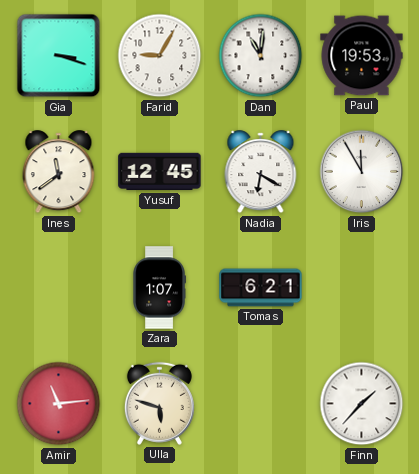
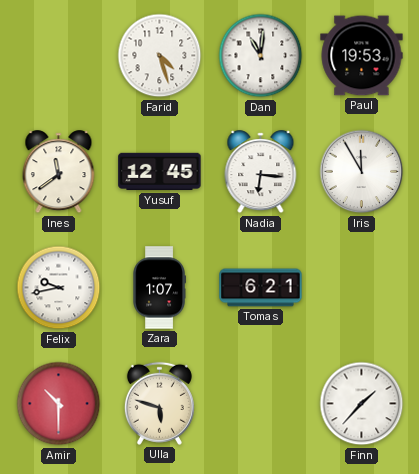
Gia: 3:18 -> none (59, 56)
Farid: 9:05 -> 4:27 (160, 56)
Nadia: 6:20 -> 6:16 (261, 172)
Felix: none -> 9:43 (59, 288)
Amir: 11:14 -> 10:30 (59, 404)
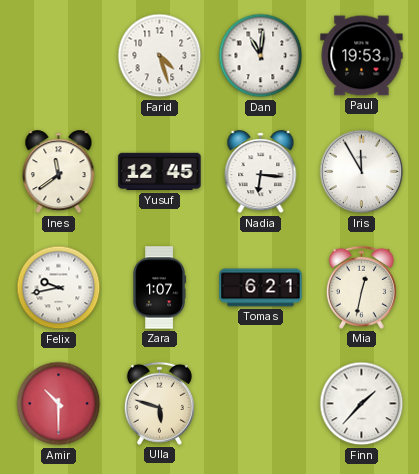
Mia: none -> 12:32 (361, 287)
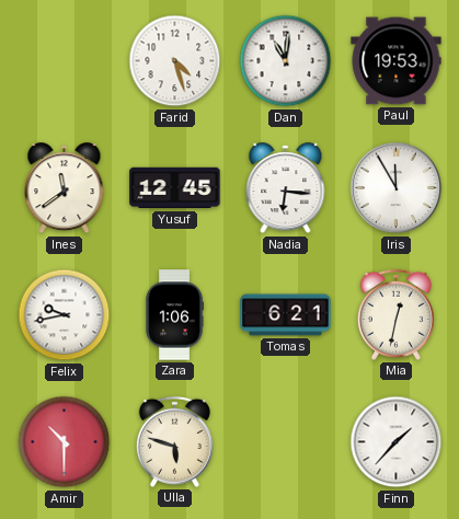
Zara: 1:07 -> 1:06 (174, 315)
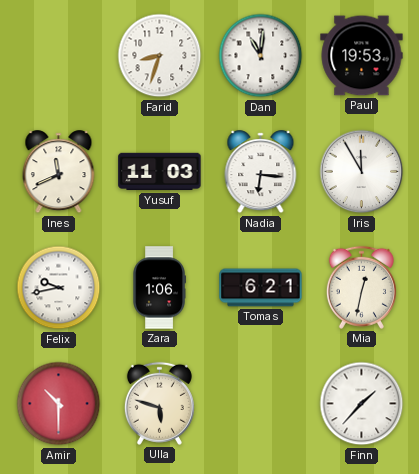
Farid: 4:27 -> 8:33 (160, 56)
Ines: 11:39 -> 11:41 (59, 172)
Yusuf: 12:45 -> 11:03 (160, 172)
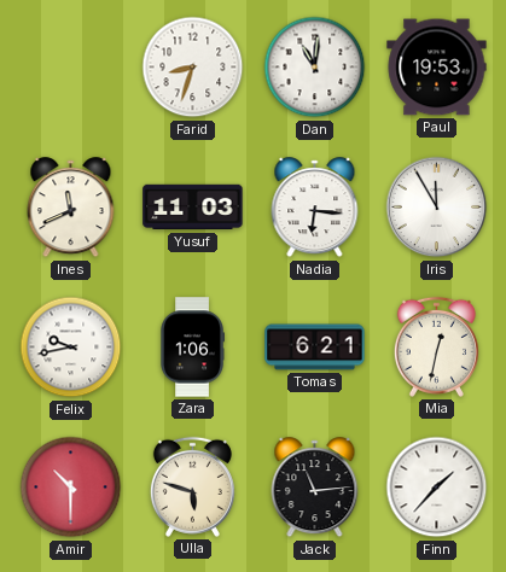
Jack: none -> 11:14 (315, 488)
